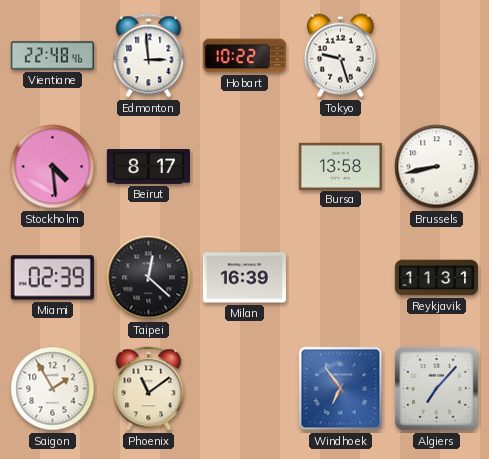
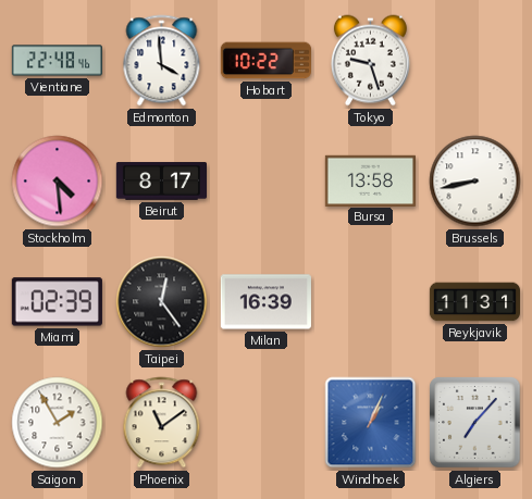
Edmonton: 2:59 -> 3:59 (162, 61)
Taipei: 12:22 -> 12:24 (162, 302)
Windhoek: 6:54 -> 1:04 (371, 423)
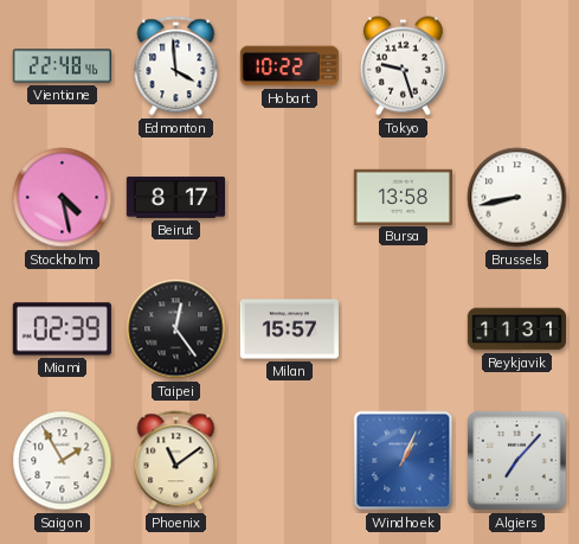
Stockholm: 4:29 -> 4:28 (63, 198)
Milan: 16:39 -> 15:57 (289, 329)
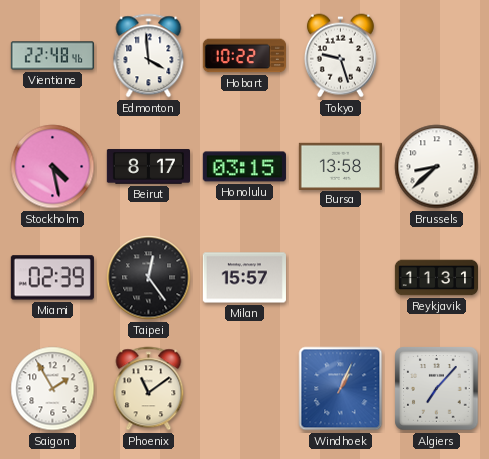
Honolulu: none -> 03:15 (244, 167)
Brussels: 8:43 -> 8:38 (437, 167)
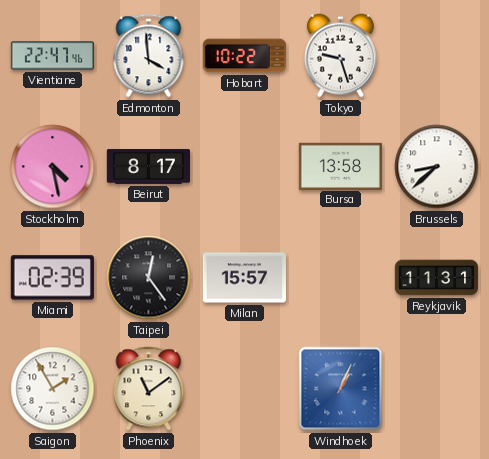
Vientiane: 22:48 -> 22:47 (52, 56)
Honolulu: 03:15 -> none (244, 167)
Algiers: 7:07 -> none (437, 389)
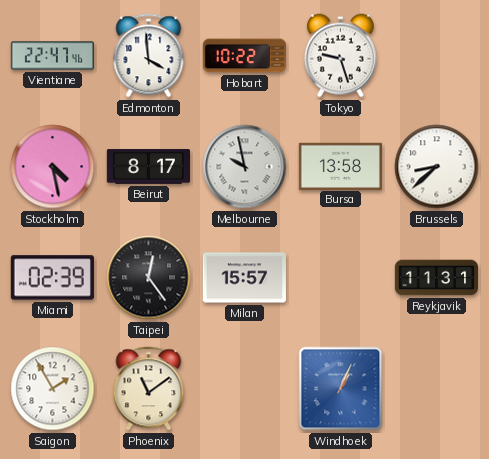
Melbourne: none -> 9:58 (245, 167)
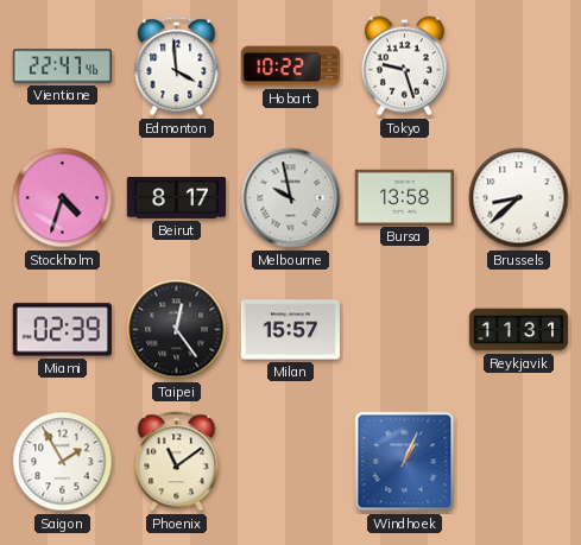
Stockholm: 4:28 -> 4:33 (63, 198)
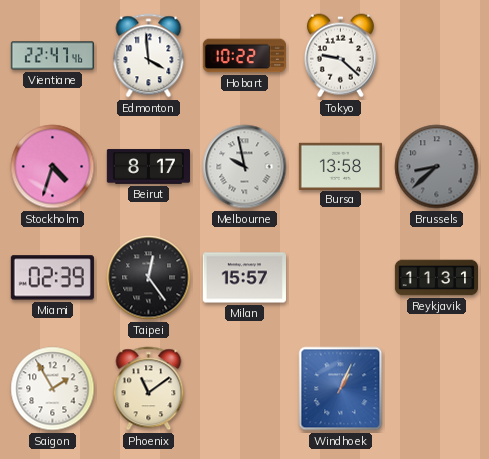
Tokyo: 9:27 -> 9:22 (340, 56)
Brussels dial: white -> grey (437, 167)
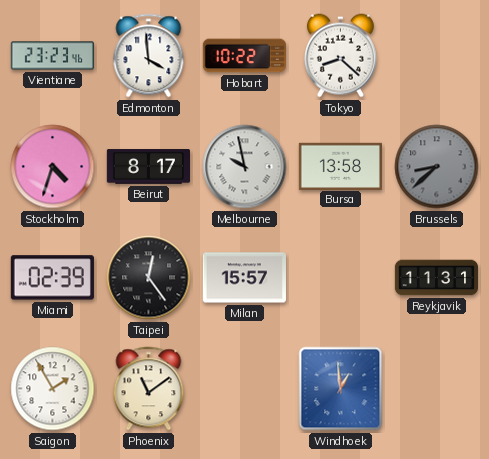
Vientiane: 22:47 -> 23:23 (52, 56)
Tokyo: 9:22 -> 8:22 (340, 56)
Windhoek: 1:04 -> 12:59 (341, 389)
